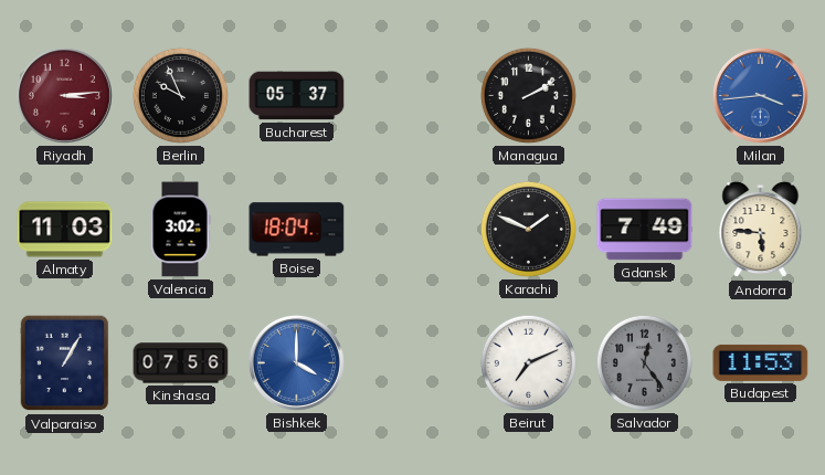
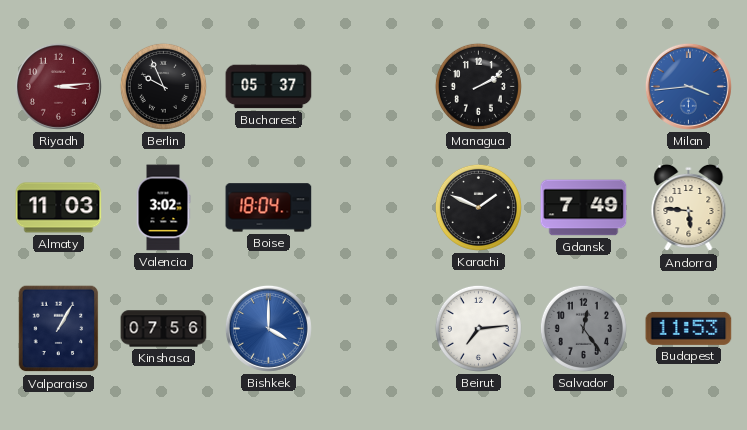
Beirut: 7:11 -> 7:14 (478, 328)
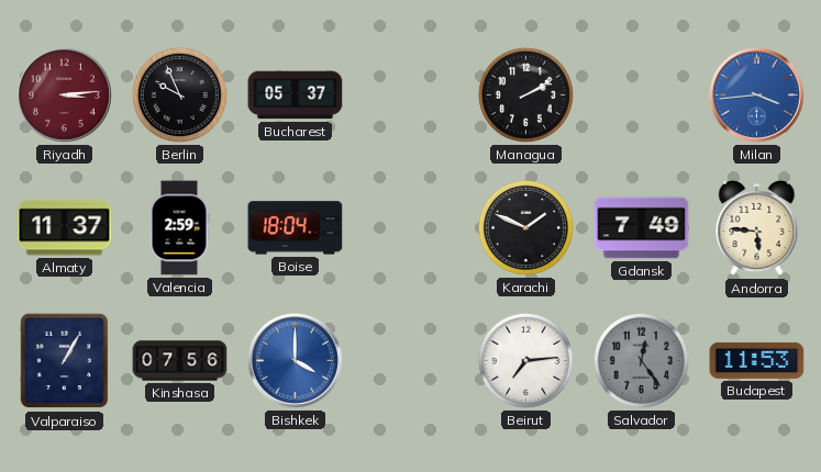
Almaty: 11:03 -> 11:37 (65, 228)
Valencia: 3:02 -> 2:59 (179, 228)
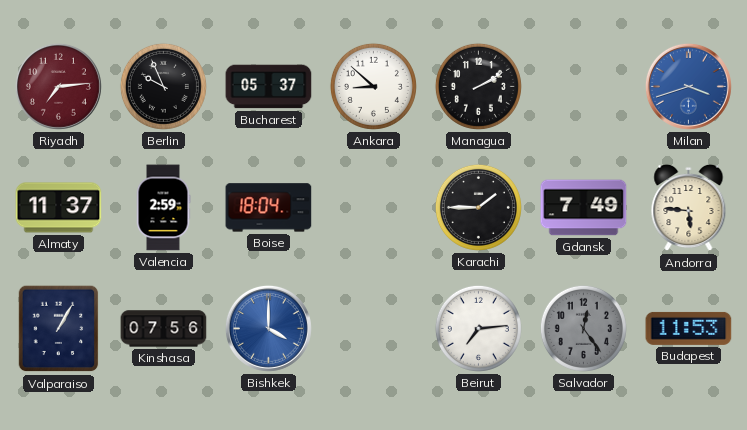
Riyadh: 3:14 -> 7:14 (58, 86)
Ankara: none -> 8:52 (373, 86)
Milan: 3:44 -> 3:42 (688, 86)
Karachi: 1:49 -> 1:45 (478, 207)
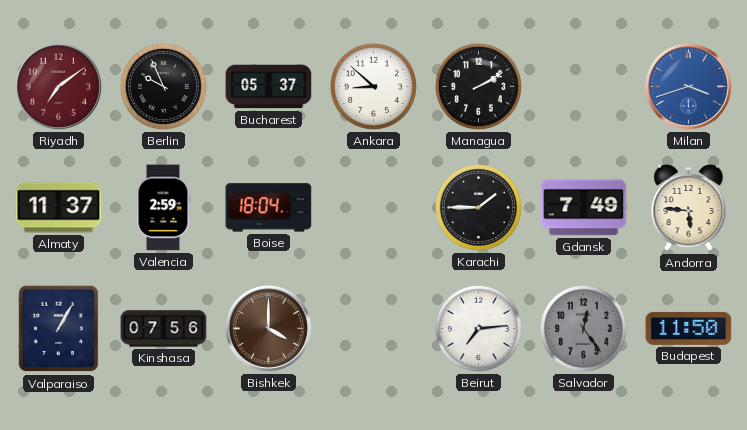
Riyadh: 7:14 -> 7:09 (58, 86)
Bishkek dial: blue -> brown (268, 328)
Budapest: 11:53 -> 11:50 (689, 328)
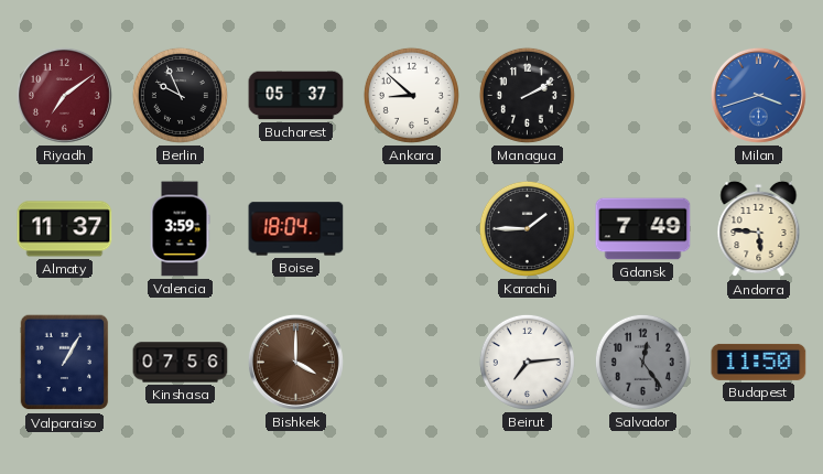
Valencia: 2:59 -> 3:59 (180, 229)
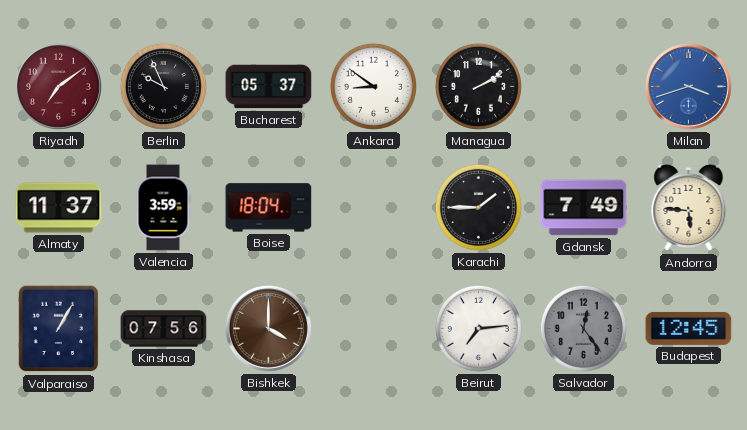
Ankara: 8:52 -> 8:51 (373, 86)
Budapest: 11:50 -> 12:45 (689, 328)
